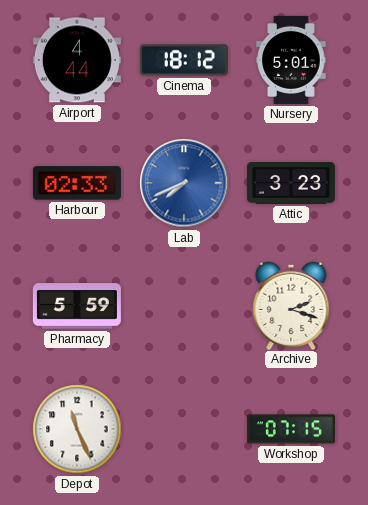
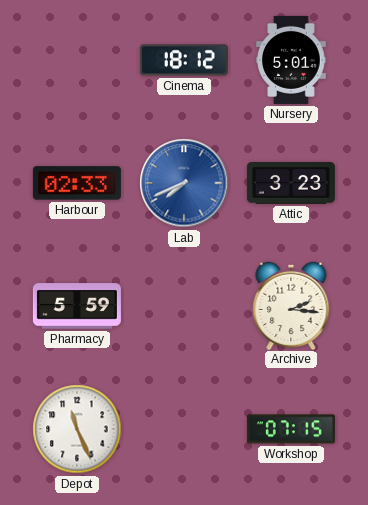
Airport: 4:44 -> none (77, 60)
Archive: 2:18 -> 2:16 (291, 305)
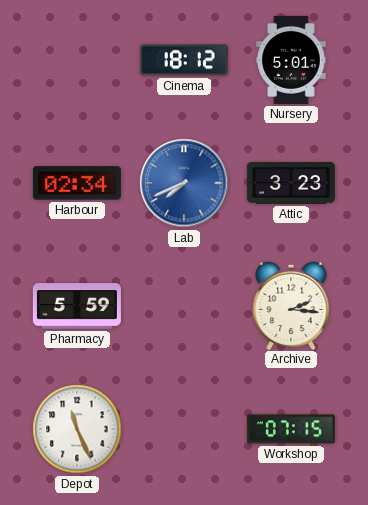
Harbour: 02:33 -> 02:34 (77, 183)
